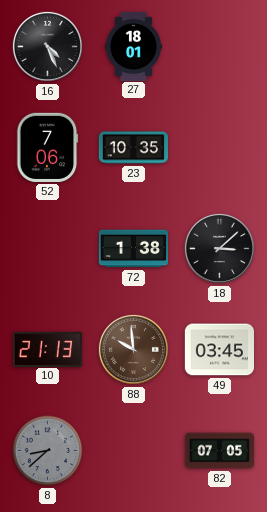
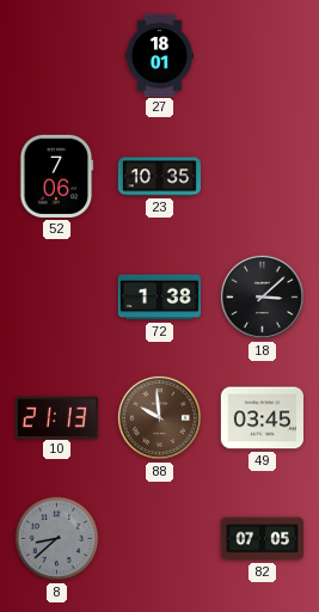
16: 4:26 -> none (47, 46)
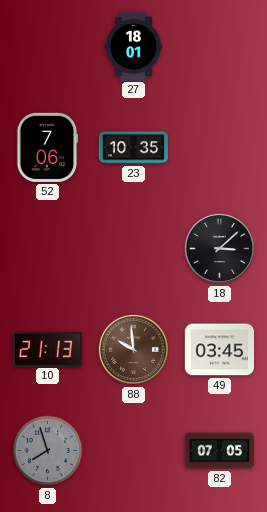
72: 1:38 -> none (159, 298)
8: 8:38 -> 7:57 (48, 451)
